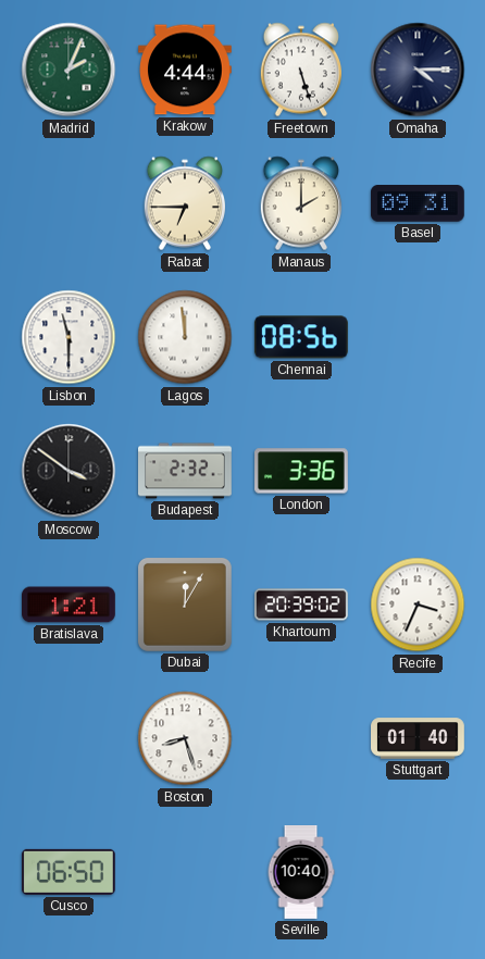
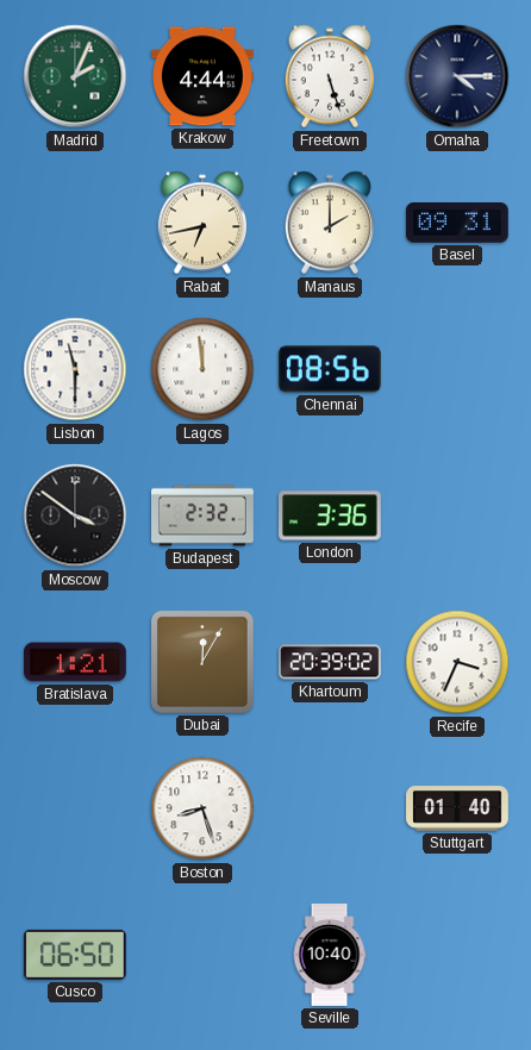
Rabat: 6:45 -> 6:43 (202, 223)
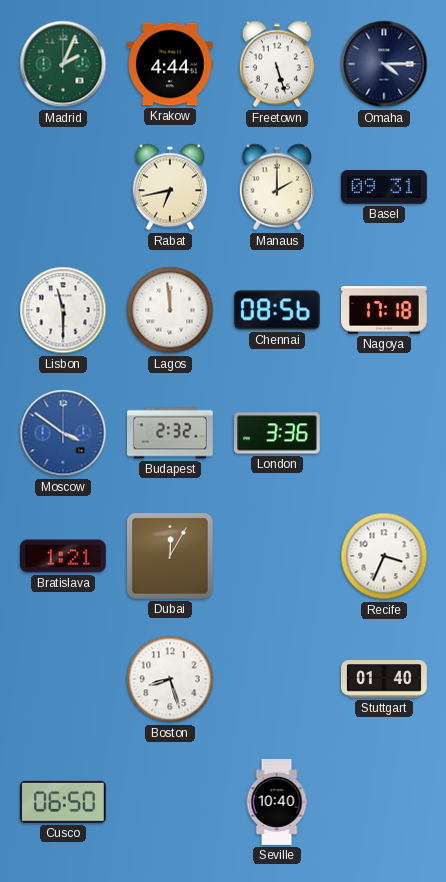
Nagoya: none -> 17:18 (385, 310)
Moscow dial: black -> blue (63, 433)
Khartoum: 20:39 -> none (331, 662)
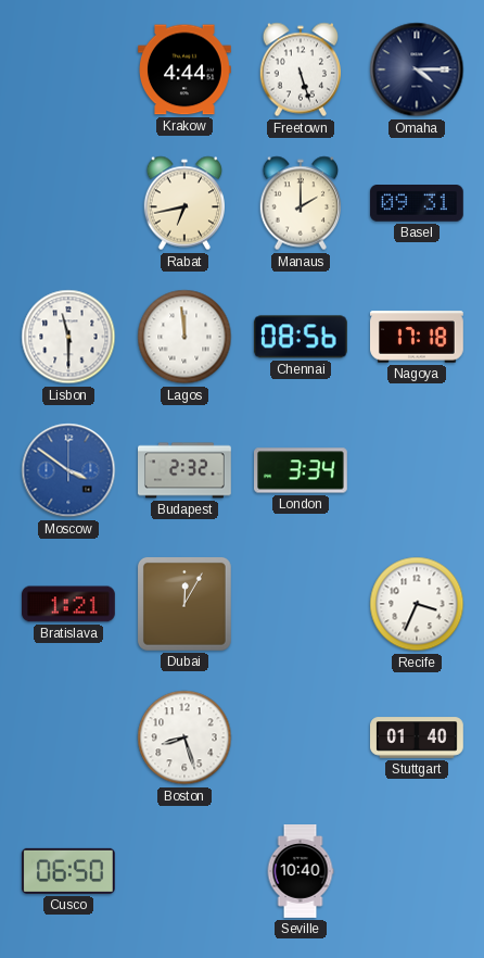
Madrid: 2:04 -> none (63, 64)
London: 3:36 -> 3:34 (302, 470)
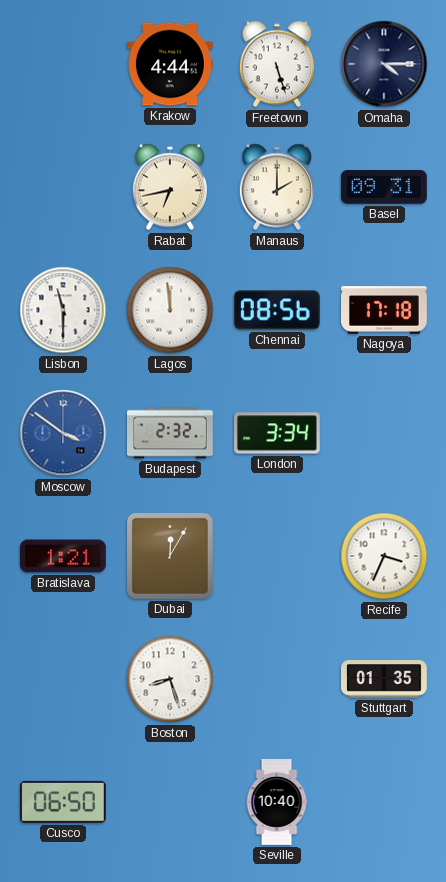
Stuttgart: 01:40 -> 01:35 (385, 679)
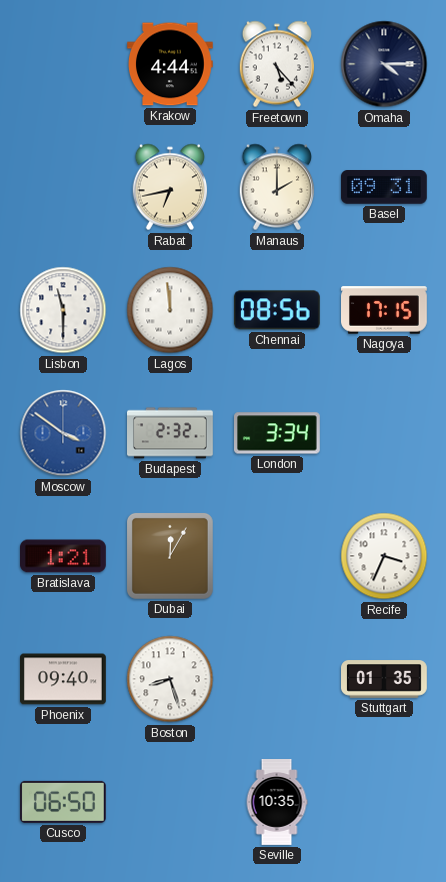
Freetown: 5:27 -> 5:23 (277, 64)
Nagoya: 17:18 -> 17:15 (385, 310)
Phoenix: none -> 09:40 (64, 679)
Seville: 10:40 -> 10:35 (277, 802)
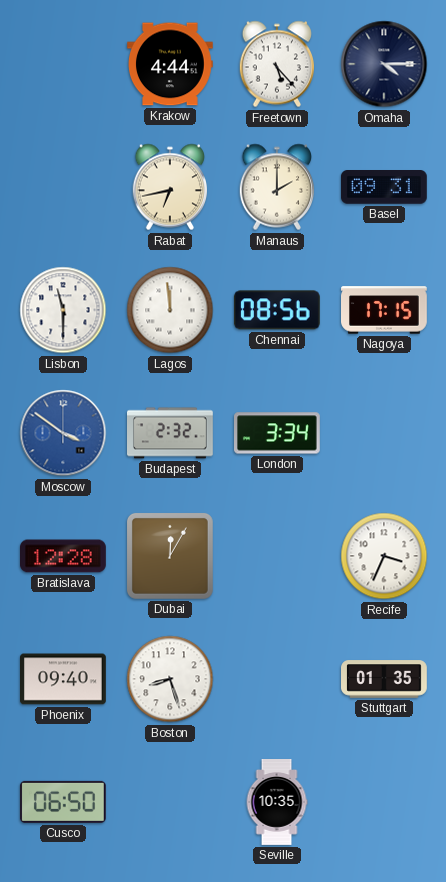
Bratislava: 1:21 -> 12:28 (64, 556)
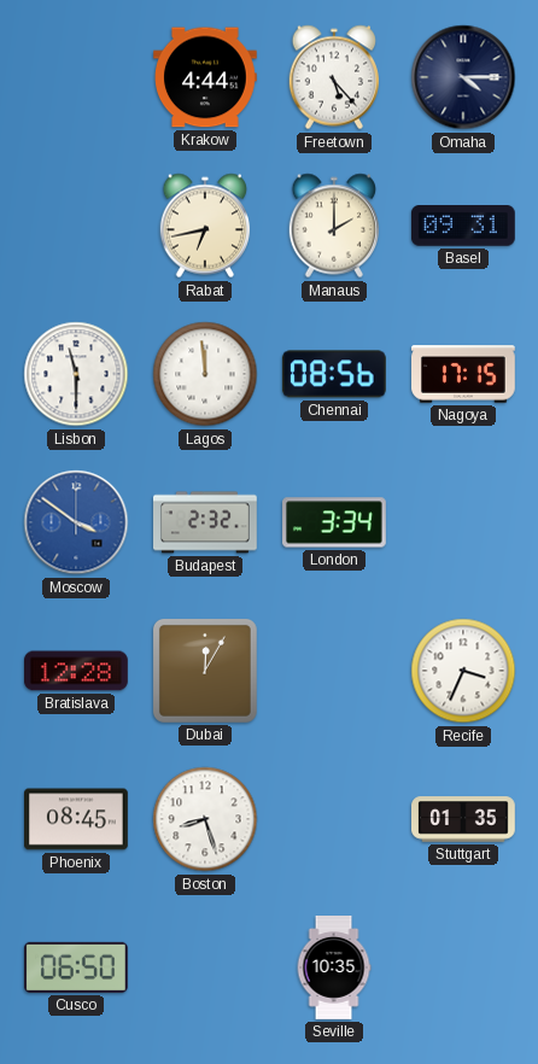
Phoenix: 09:40 -> 08:45 (77, 819)
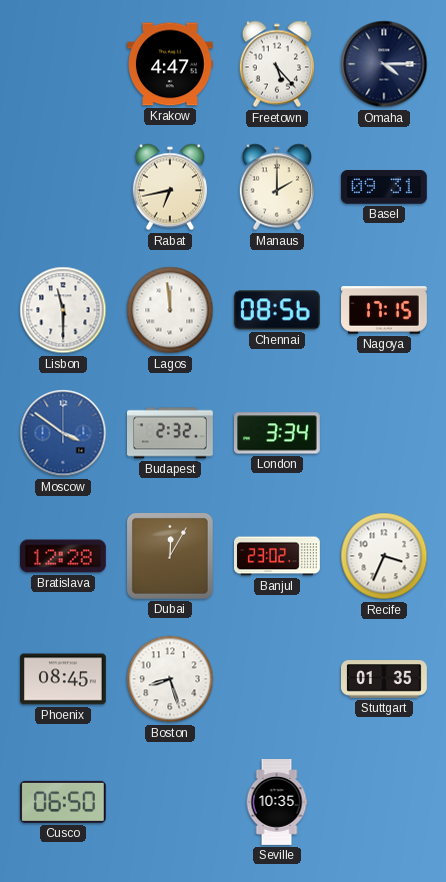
Krakow: 4:44 -> 4:47 (171, 64)
Banjul: none -> 23:02 (278, 556)
